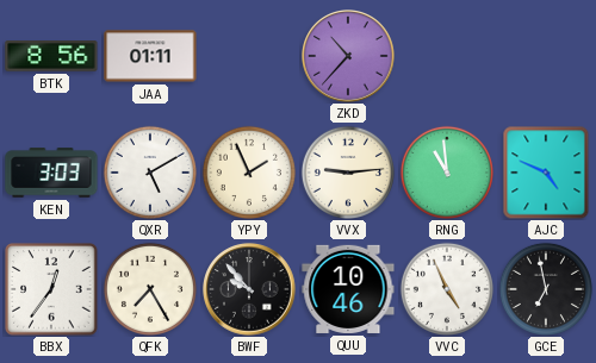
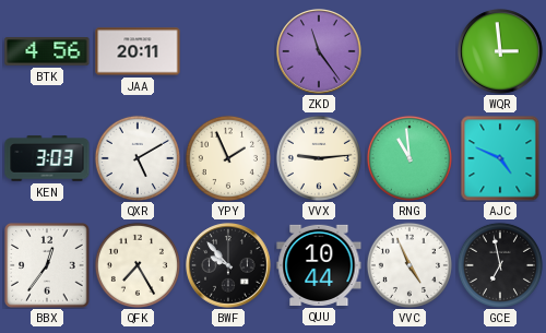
BTK: 8:56 -> 4:56 (47, 52)
JAA: 01:11 -> 20:11 (138, 51)
ZKD: 10:37 -> 11:24 (320, 52)
WQR: none -> 2:59 (501, 52)
QUU: 10:46 -> 10:44 (319, 265)
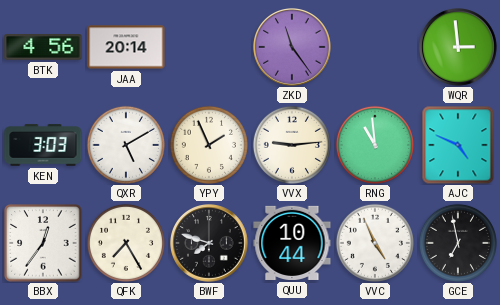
JAA: 20:11 -> 20:14 (126, 47)
BWF: 9:53 -> 7:48 (210, 244)
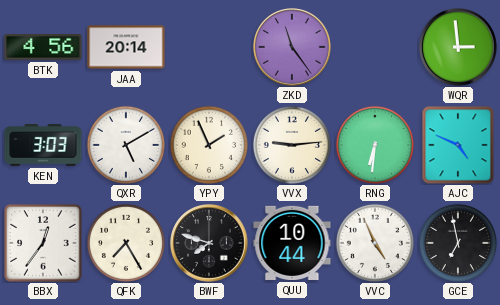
RNG: 10:59 -> 6:31 (375, 145)
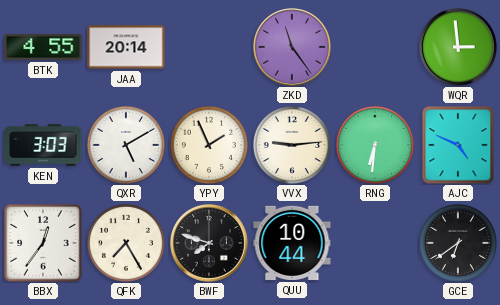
BTK: 4:56 -> 4:55 (43, 48)
VVC: 4:56 -> none (375, 243)
GCE: 6:58 -> 6:39 (458, 243)
